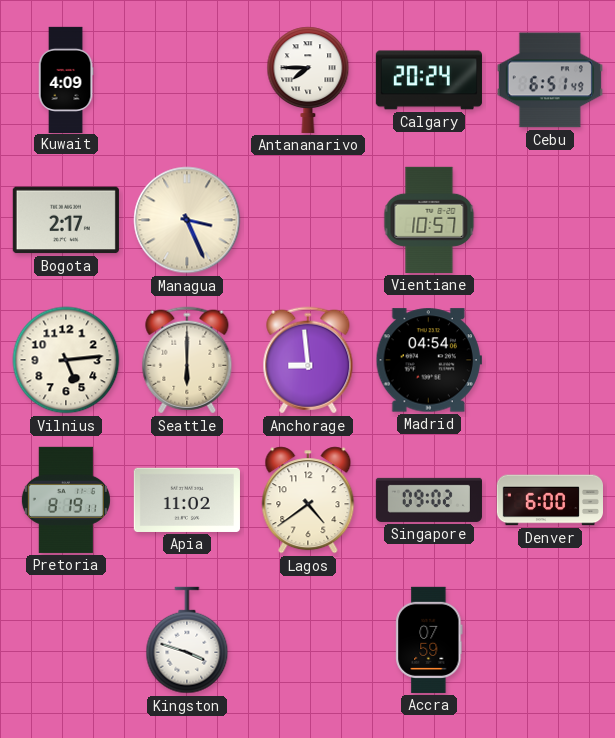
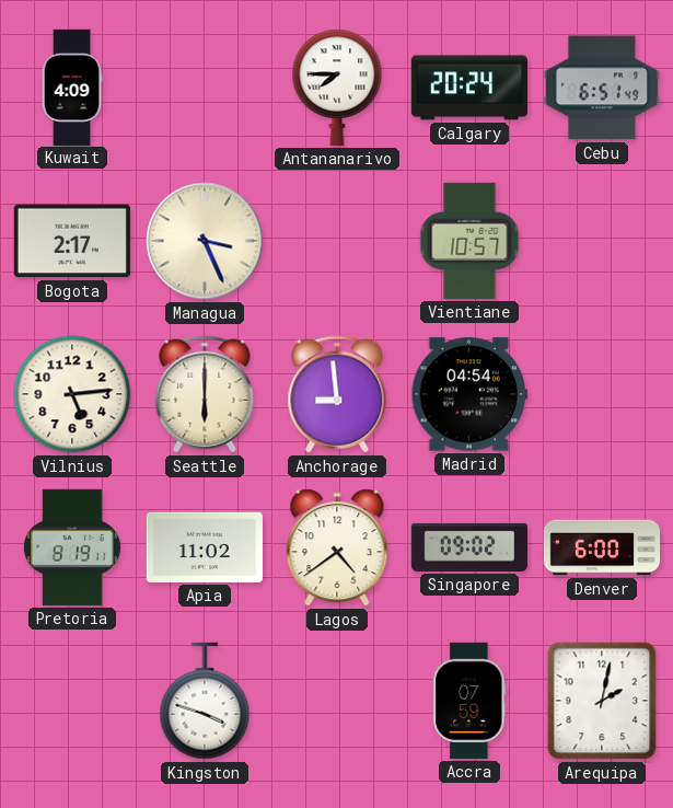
Arequipa: none -> 2:02 (602, 701)
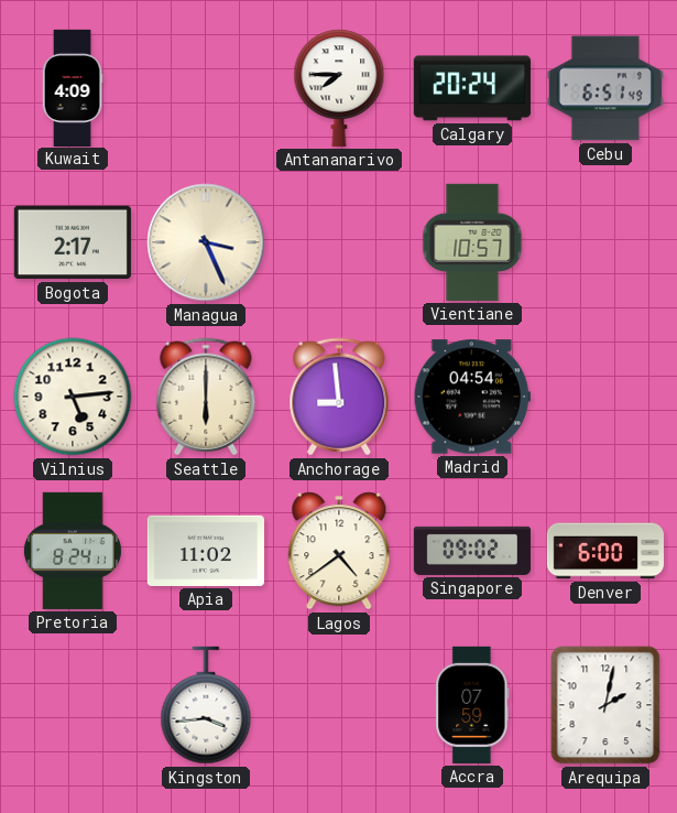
Pretoria: 8:19 -> 8:24 (73, 551)
Kingston: 3:48 -> 3:44 (206, 705)
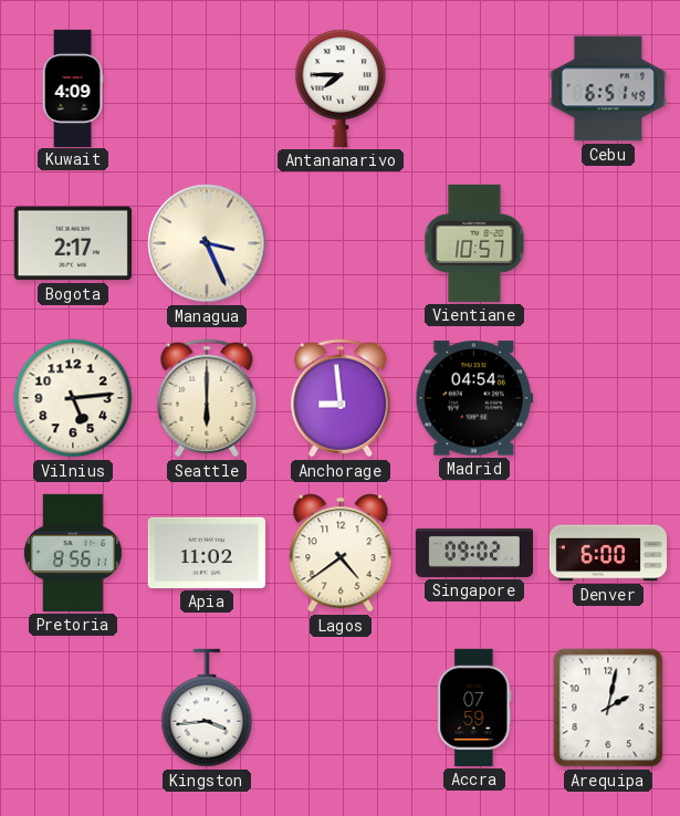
Calgary: 20:24 -> none (472, 88)
Pretoria: 8:24 -> 8:56 (73, 553)
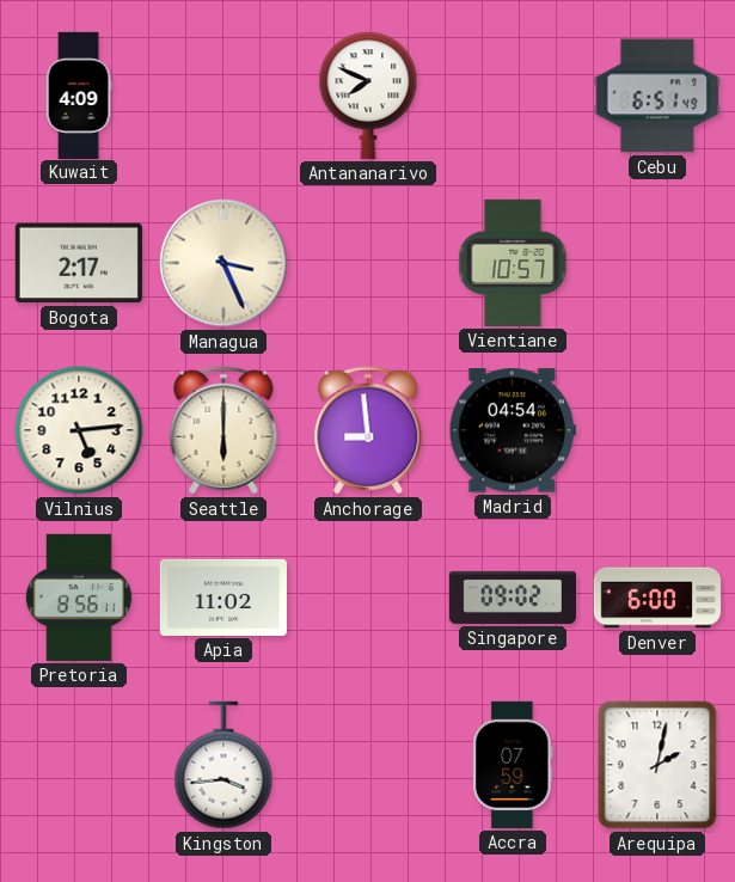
Antananarivo: 7:45 -> 7:49 (368, 96)
Lagos: 4:39 -> none (341, 553)
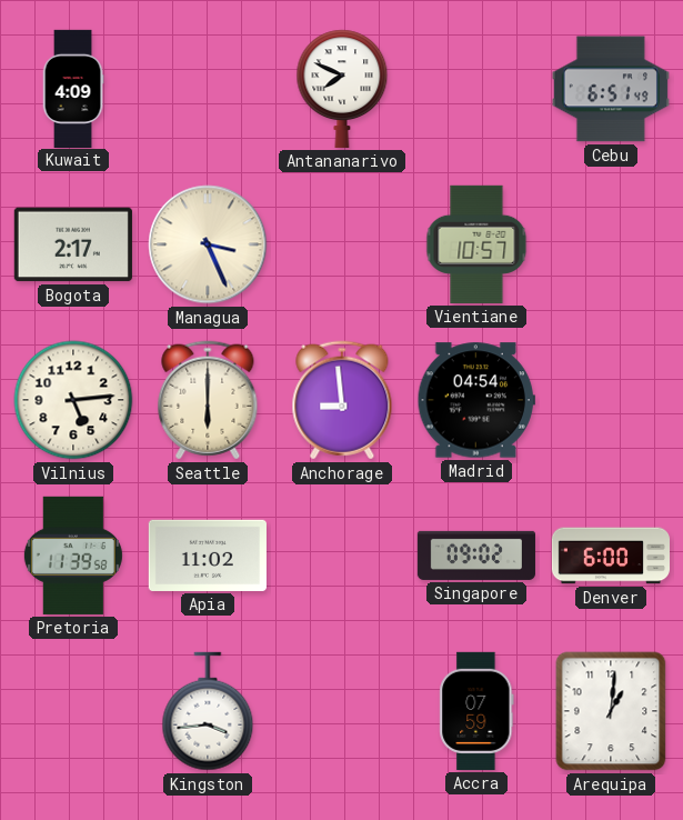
Pretoria: 8:56 -> 11:39 (73, 556)
Arequipa: 2:02 -> 1:01 (611, 711)
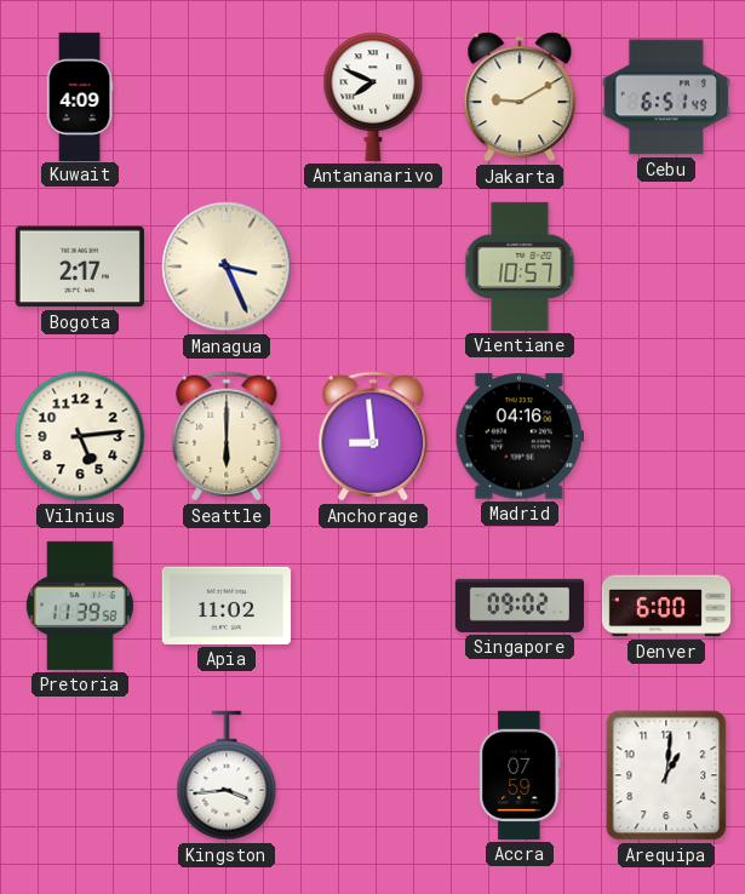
Jakarta: none -> 9:10 (520, 97)
Madrid: 04:54 -> 04:16 (520, 436)
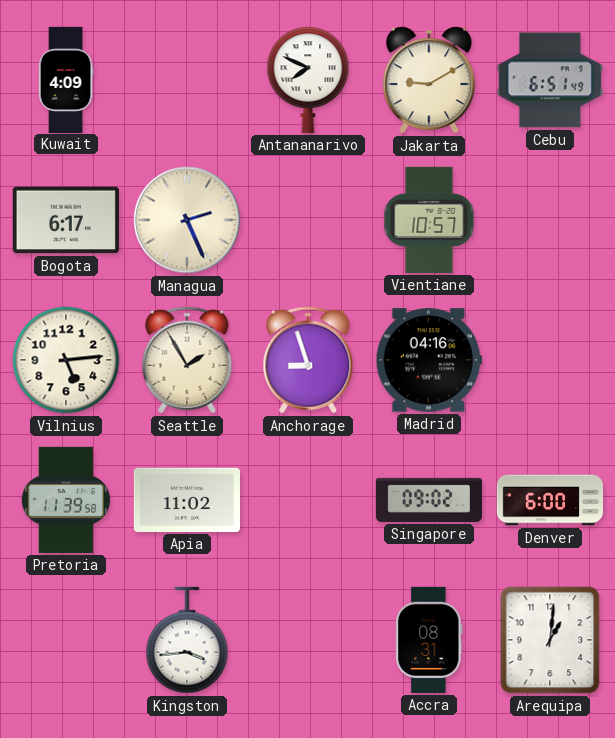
Bogota: 2:17 -> 6:17 (66, 220)
Managua: 3:26 -> 2:26 (187, 220)
Seattle: 6:00 -> 1:55 (187, 360)
Anchorage: 8:59 -> 8:57 (308, 360)
Accra: 07:59 -> 08:31 (429, 640)
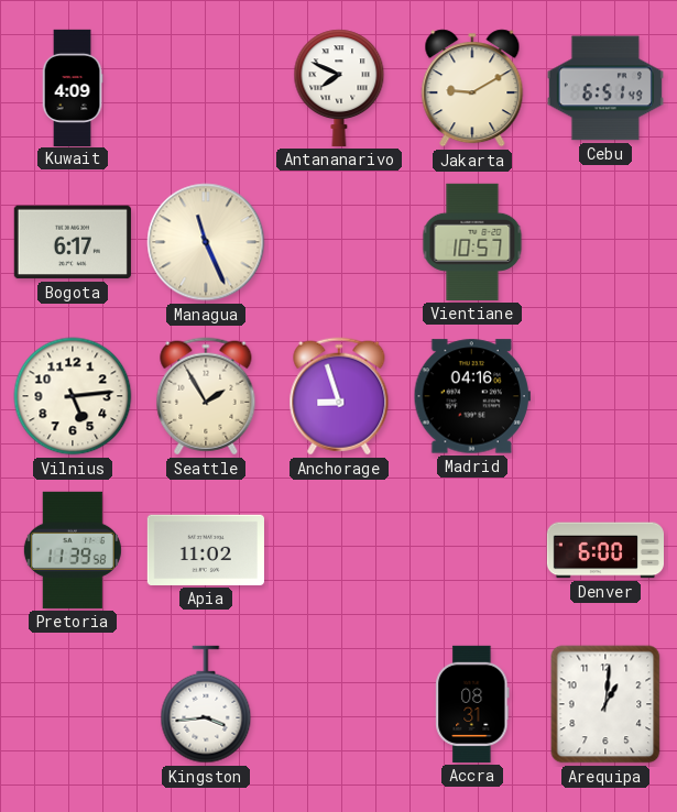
Managua: 2:26 -> 11:26 (206, 242)
Singapore: 09:02 -> none (429, 500)
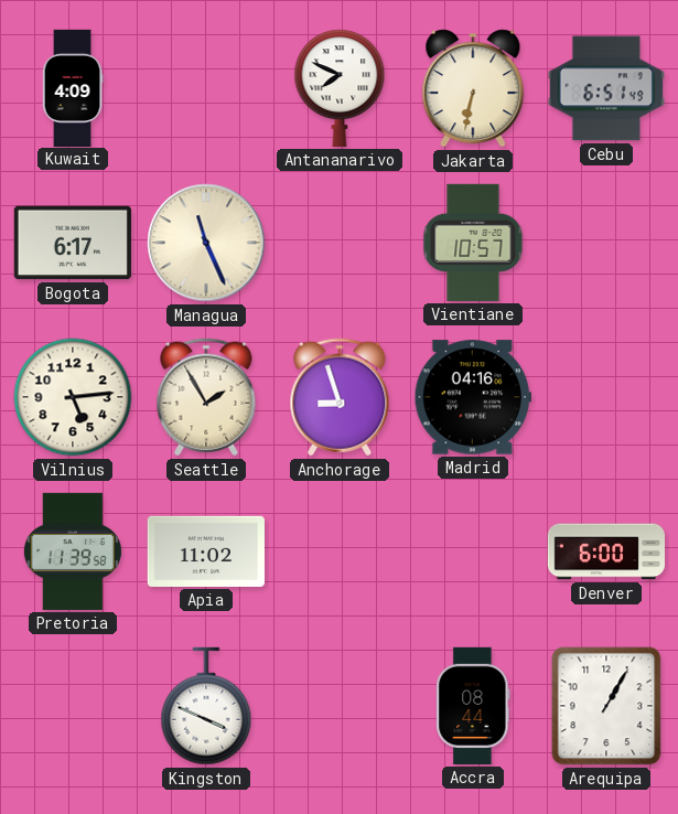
Jakarta: 9:10 -> 6:32 (473, 88)
Kingston: 3:44 -> 3:49 (206, 706)
Accra: 08:31 -> 08:44 (473, 706)
Arequipa: 1:01 -> 1:05 (606, 706)
